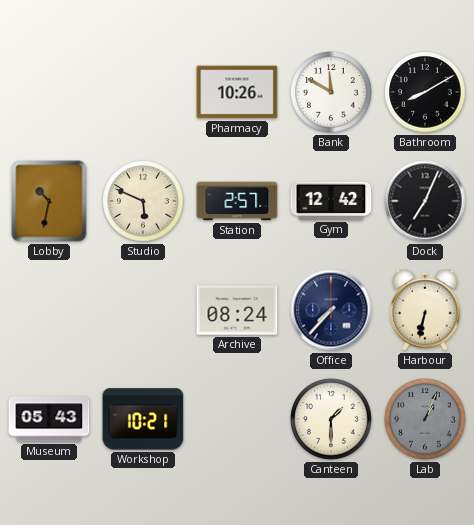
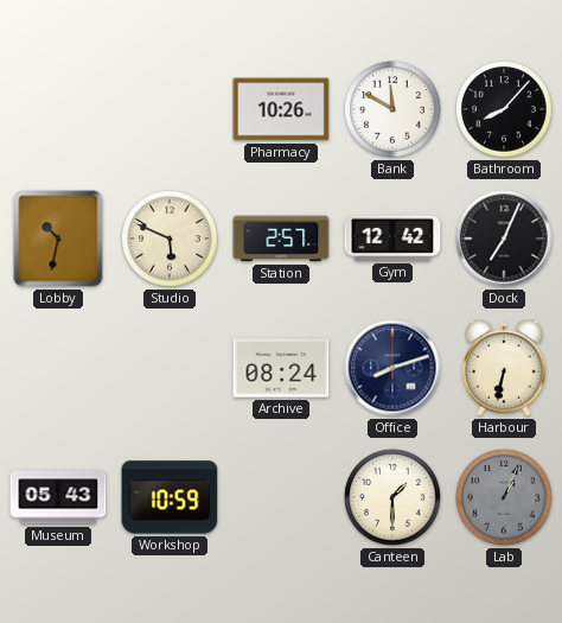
Bathroom: 8:10 -> 8:07 (504, 109)
Office: 7:37 -> 8:12 (392, 368)
Workshop: 10:21 -> 10:59 (170, 497)
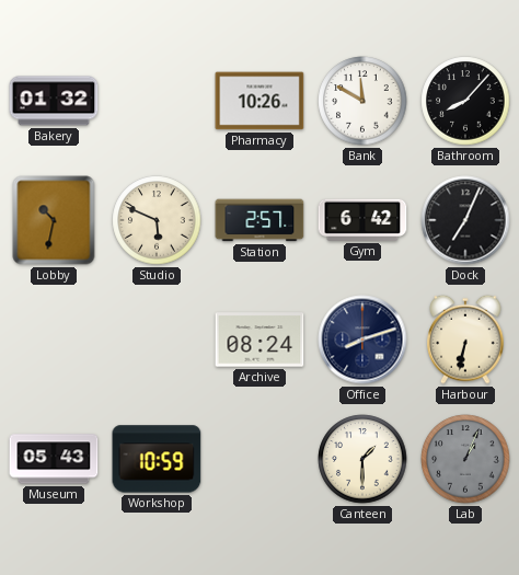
Bakery: none -> 01:32 (54, 101)
Gym: 12:42 -> 6:42 (362, 220)
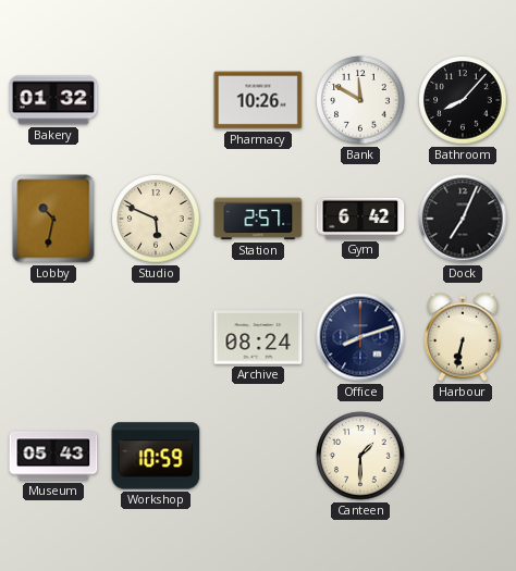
Lab: 1:04 -> none (465, 459)
